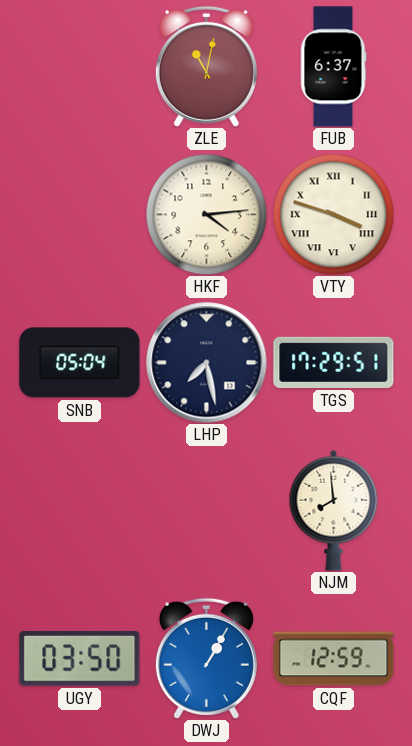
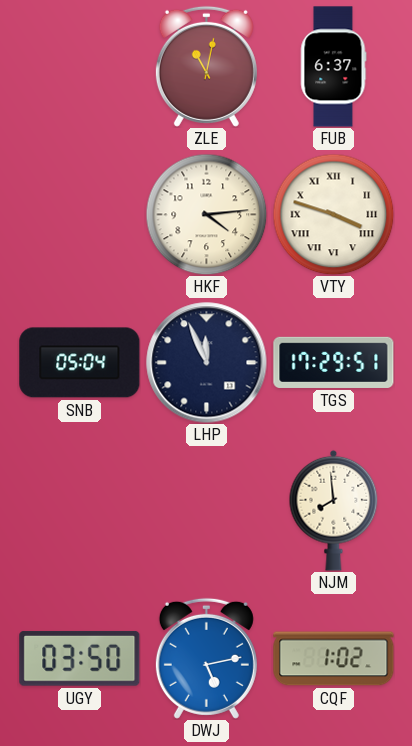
LHP: 7:28 -> 11:56 (207, 363)
DWJ: 1:05 -> 5:13 (206, 658)
CQF: 12:59 -> 1:02 (334, 659)
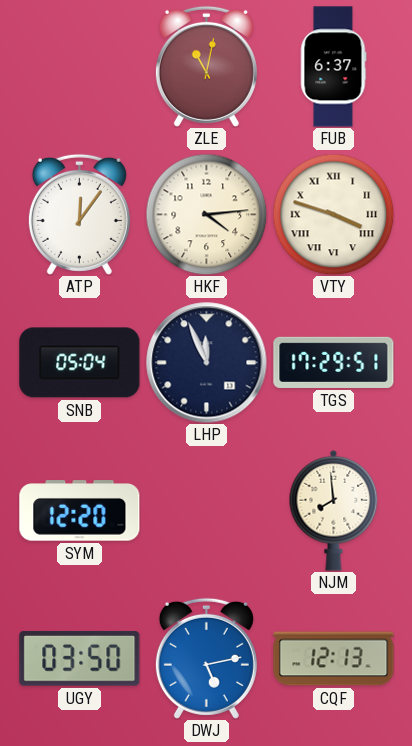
ATP: none -> 12:06 (79, 214)
SYM: none -> 12:20 (80, 511)
CQF: 1:02 -> 12:13 (334, 659)
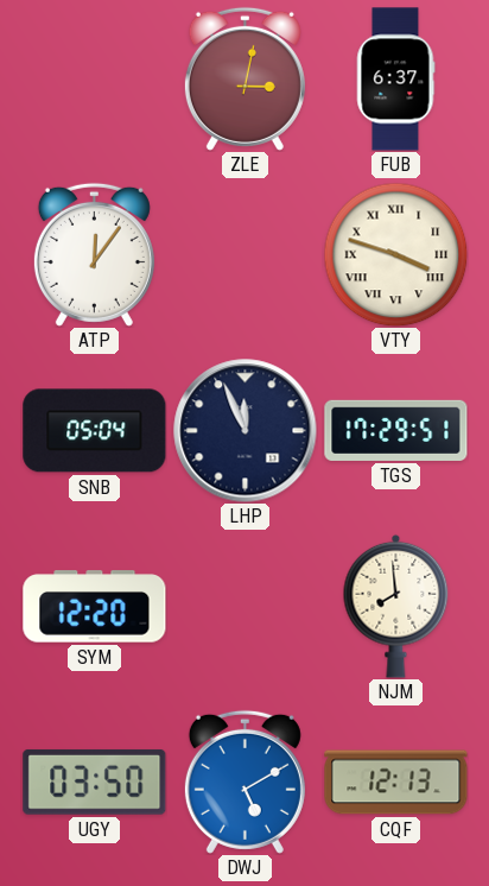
ZLE: 11:02 -> 3:02 (244, 78)
HKF: 4:14 -> none (206, 214)
DWJ: 5:13 -> 5:10 (244, 781)
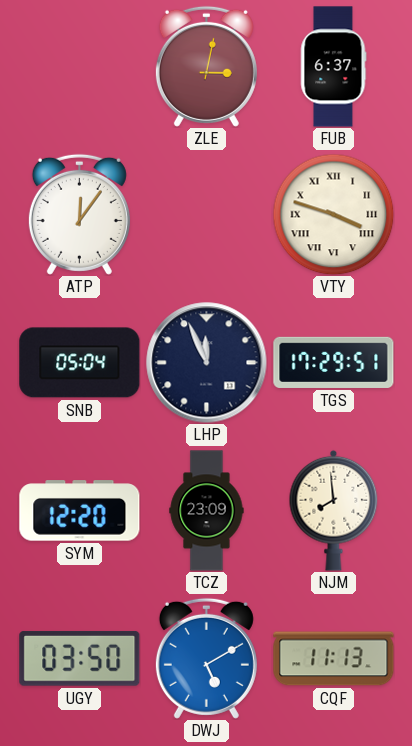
TCZ: none -> 23:09 (207, 511)
CQF: 12:13 -> 11:13 (334, 659)
